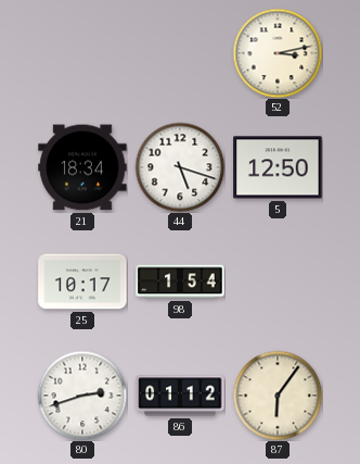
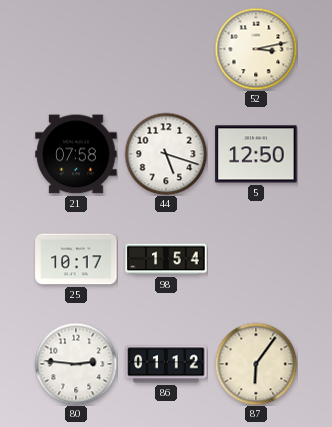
21: 18:34 -> 07:58 (76, 154)
80: 2:42 -> 2:46 (76, 364)
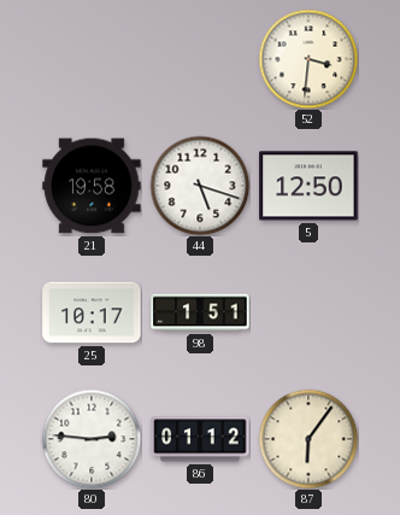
52: 3:13 -> 3:31 (308, 59)
21: 07:58 -> 19:58 (92, 186)
98: 1:54 -> 1:51 (200, 312)
